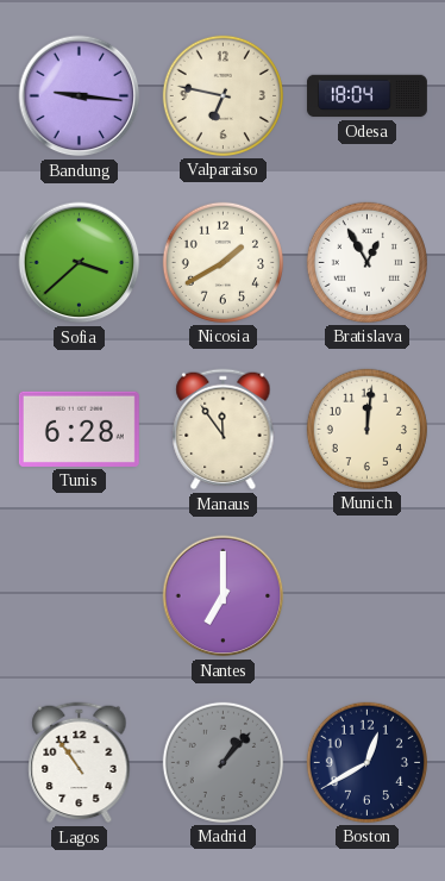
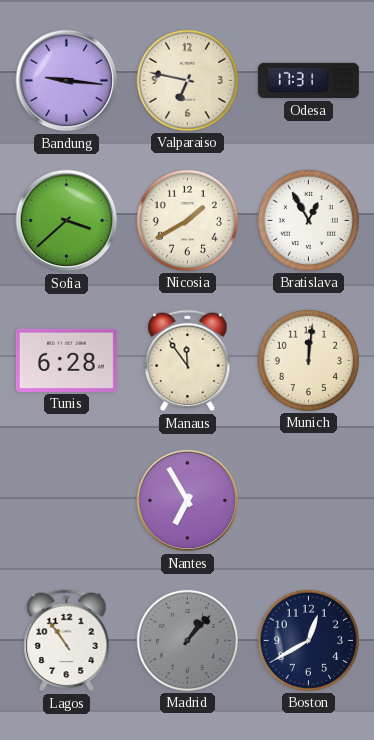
Odesa: 18:04 -> 17:31 (308, 81)
Nantes: 7:00 -> 6:55 (188, 501)
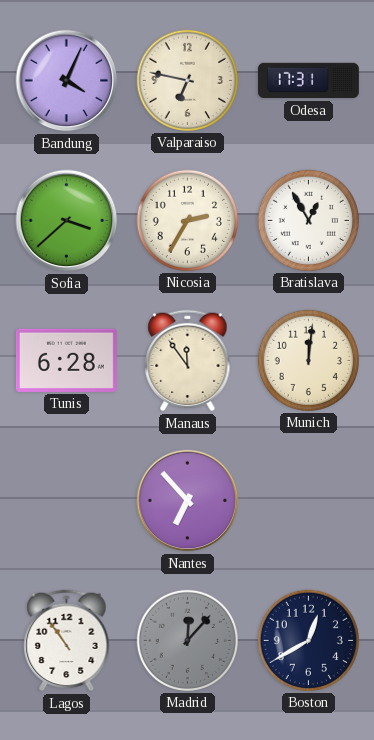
Bandung: 9:16 -> 4:04 (67, 81)
Nicosia: 1:40 -> 2:35 (187, 220)
Nantes: 6:55 -> 6:53 (188, 501)
Madrid: 1:07 -> 12:07 (187, 640)
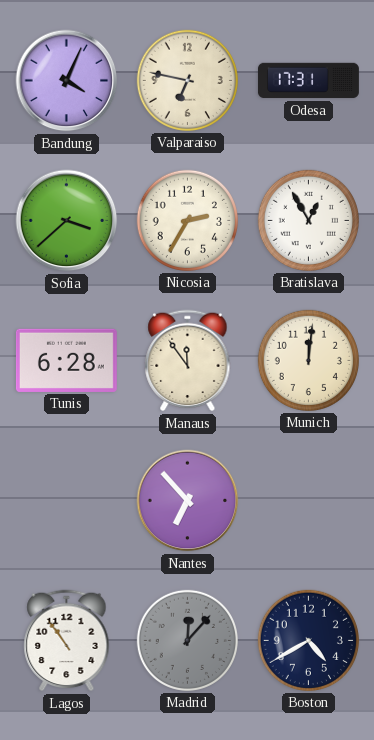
Boston: 12:40 -> 4:40 (308, 640)
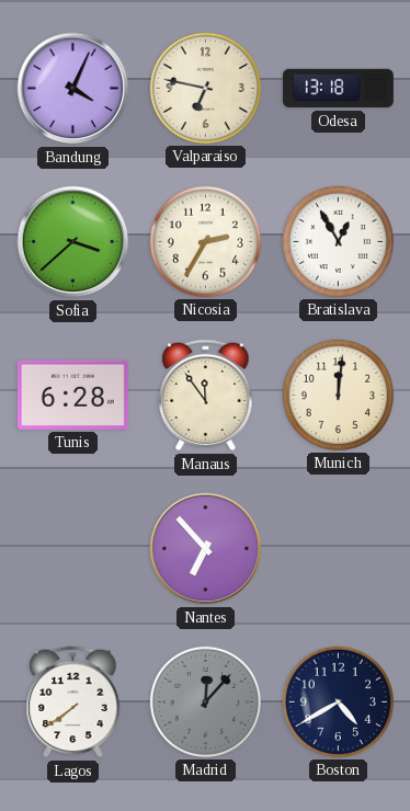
Odesa: 17:31 -> 13:18 (338, 89)
Lagos: 10:54 -> 7:39 (73, 703)
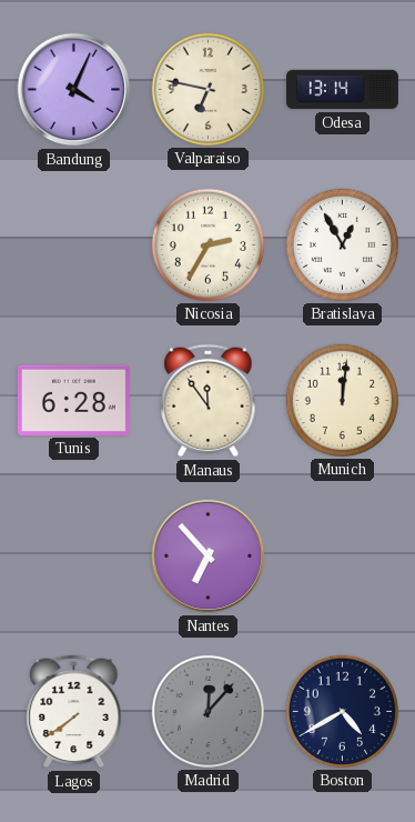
Odesa: 13:18 -> 13:14 (342, 90)
Sofia: 3:38 -> none (73, 242)
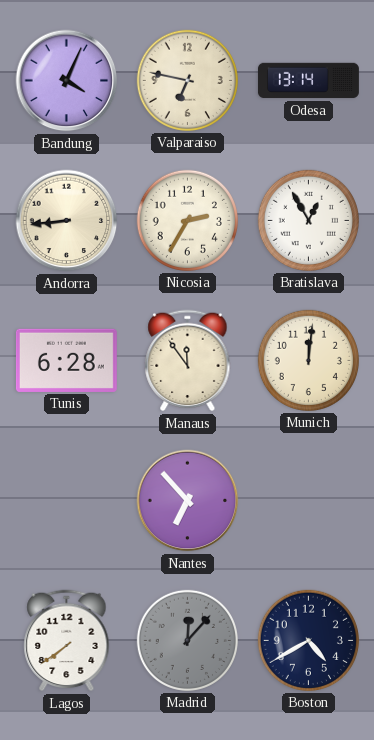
Andorra: none -> 8:44 (67, 221)
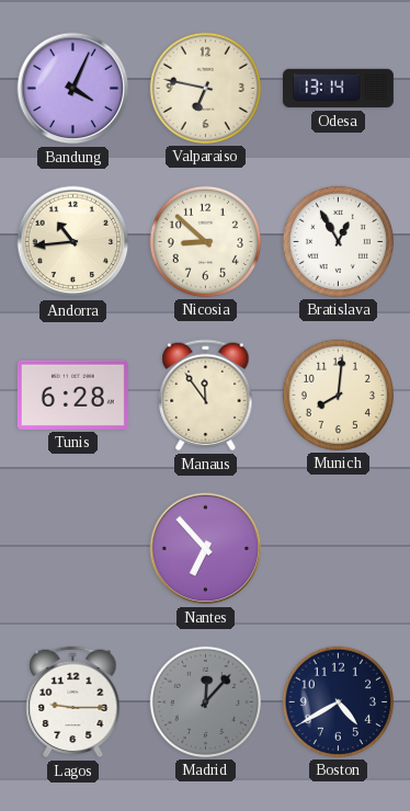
Andorra: 8:44 -> 10:44 (73, 242)
Nicosia: 2:35 -> 8:52 (205, 241)
Munich: 12:01 -> 8:01 (338, 395)
Lagos: 7:39 -> 9:15 (73, 703)
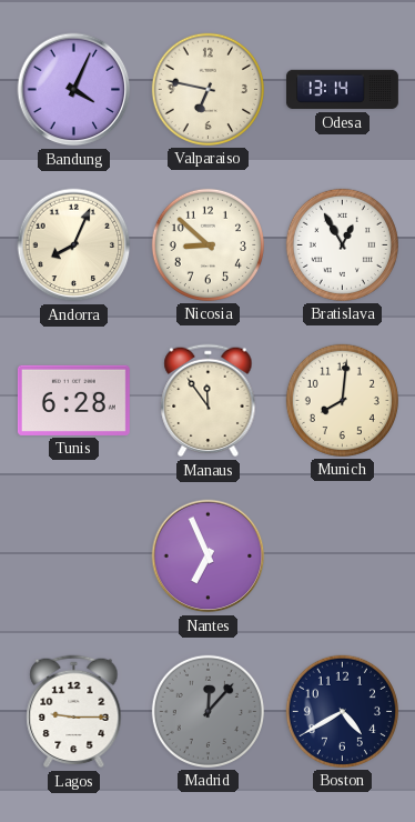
Andorra: 10:44 -> 8:04 (74, 245)
Nantes: 6:53 -> 6:56 (209, 557)
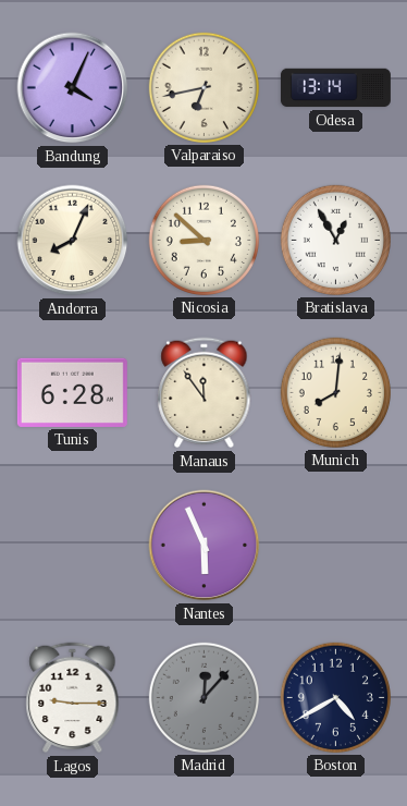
Valparaiso: 6:47 -> 6:43 (203, 87)
Nantes: 6:56 -> 5:56 (205, 546)
